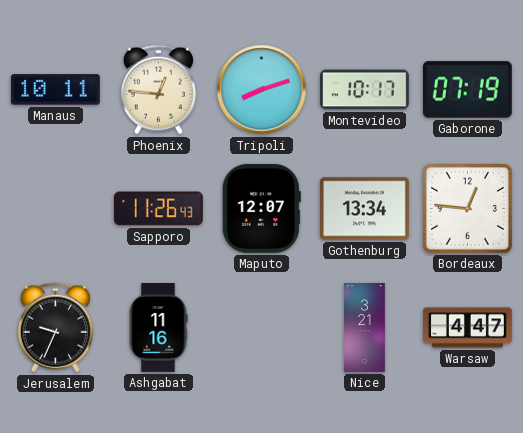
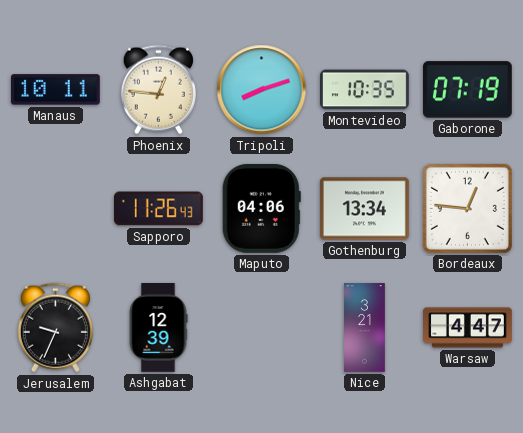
Montevideo: 10:17 -> 10:35 (365, 90)
Maputo: 12:07 -> 04:06 (261, 208)
Ashgabat: 11:16 -> 12:39 (158, 328)
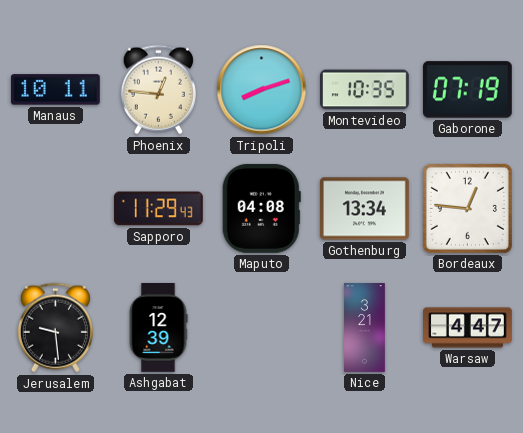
Sapporo: 11:26 -> 11:29 (158, 209)
Maputo: 04:06 -> 04:08 (261, 208)
Jerusalem: 9:34 -> 9:29 (55, 328)
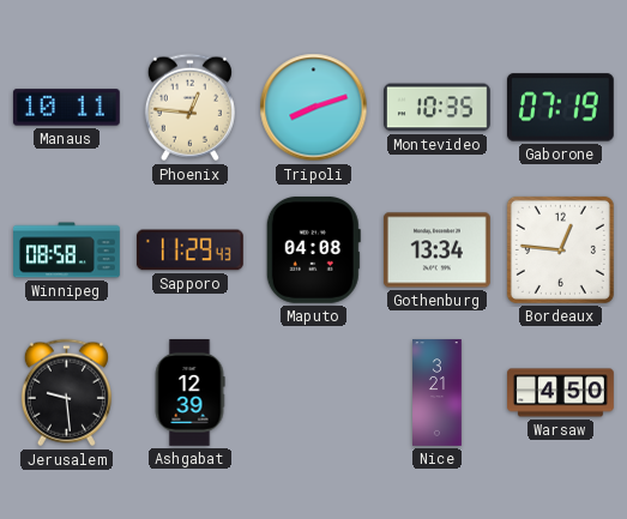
Winnipeg: none -> 08:58 (67, 251)
Warsaw: 4:47 -> 4:50 (561, 393)
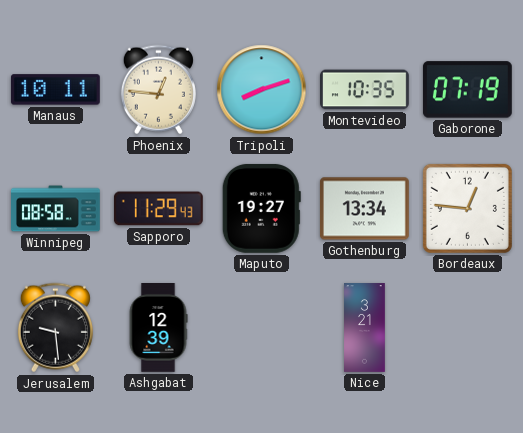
Maputo: 04:08 -> 19:27 (261, 208)
Warsaw: 4:50 -> none (561, 393)
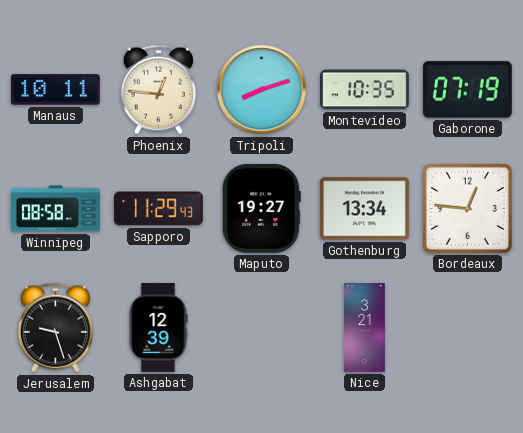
Jerusalem: 9:29 -> 9:27 (55, 328)
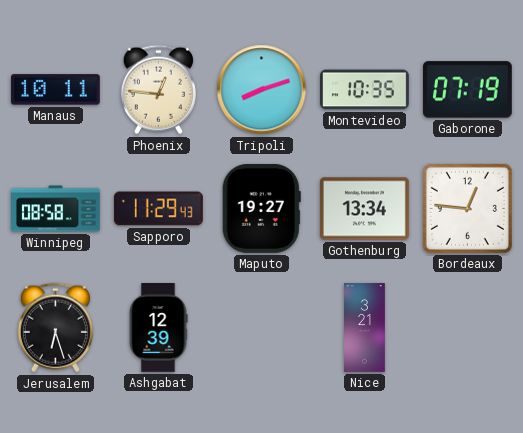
Jerusalem: 9:27 -> 6:27 (55, 328)
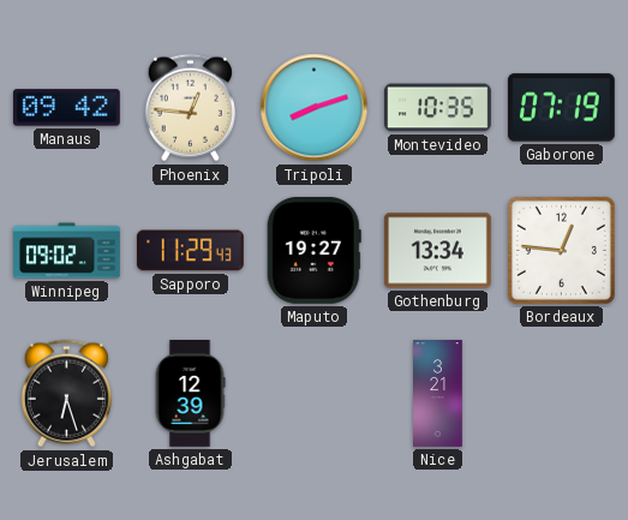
Manaus: 10:11 -> 09:42 (66, 108)
Winnipeg: 08:58 -> 09:02 (67, 251)
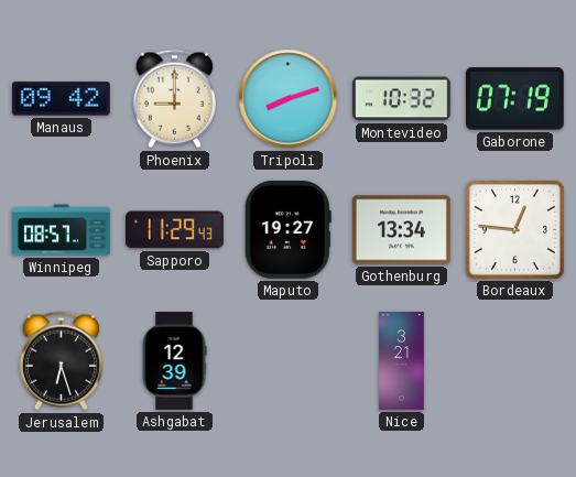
Phoenix: 12:46 -> 9:00 (174, 99)
Montevideo: 10:35 -> 10:32 (402, 99)
Winnipeg: 09:02 -> 08:57 (62, 230)
